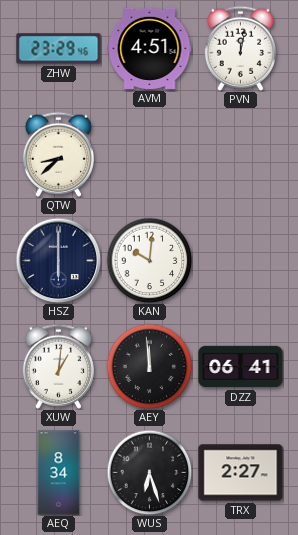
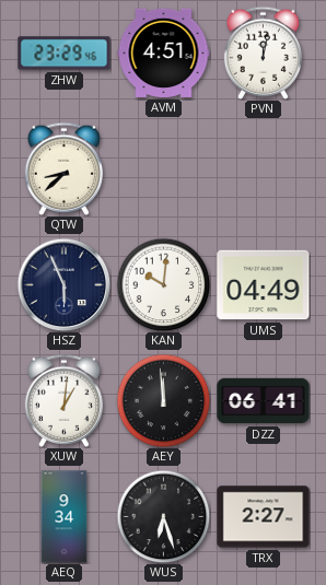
HSZ: 6:00 -> 5:56 (63, 284)
UMS: none -> 04:49 (264, 285)
AEQ: 8:34 -> 9:34 (65, 517)
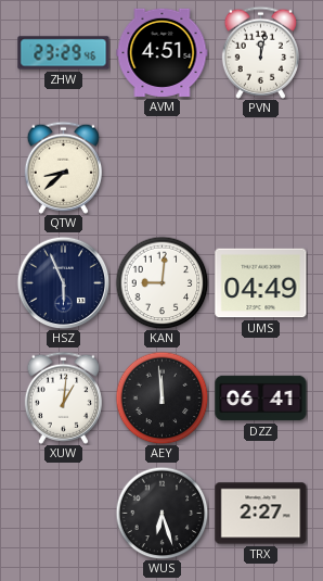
KAN: 10:01 -> 9:01 (161, 282)
AEQ: 9:34 -> none (65, 517)
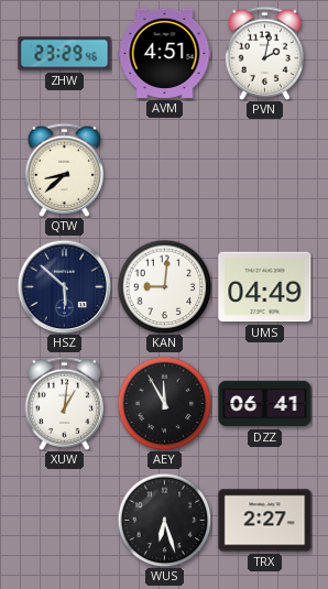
PVN: 12:02 -> 2:02 (264, 53)
HSZ: 5:56 -> 5:52 (64, 286)
AEY: 11:59 -> 11:55 (164, 403)
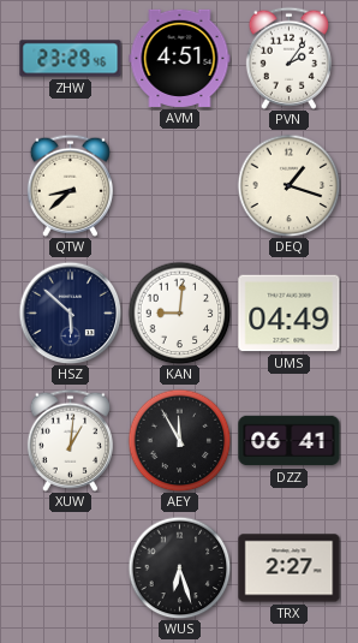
PVN: 2:02 -> 2:06 (288, 58)
DEQ: none -> 1:18 (288, 185)
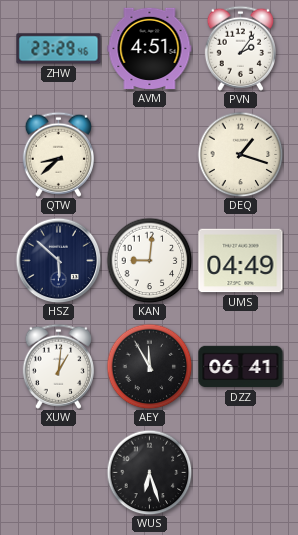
TRX: 2:27 -> none (290, 568)
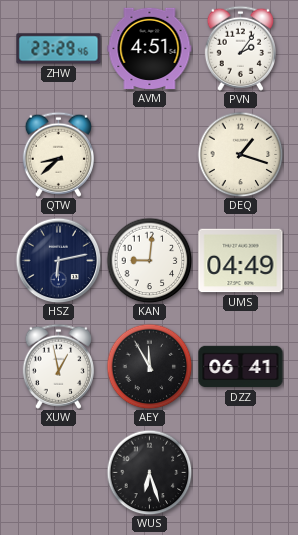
HSZ: 5:52 -> 6:13 (58, 260)
XUW: 1:01 -> 12:58 (58, 366)
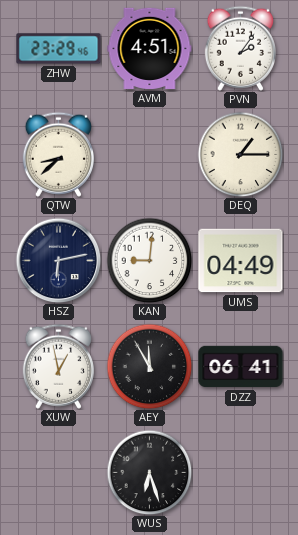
DEQ: 1:18 -> 1:15 (240, 154)
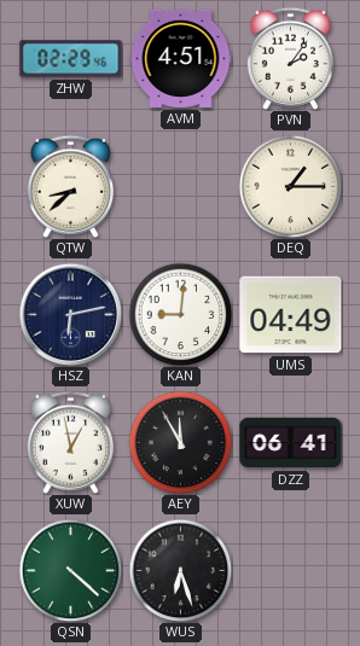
ZHW: 23:29 -> 02:29 (71, 59)
QSN: none -> 4:22 (70, 570)
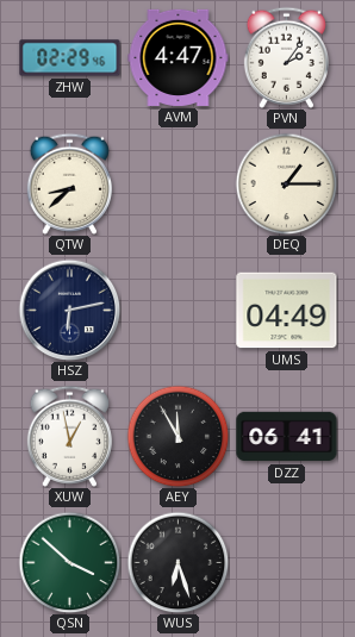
AVM: 4:51 -> 4:47 (179, 57)
KAN: 9:01 -> none (180, 314)
QSN: 4:22 -> 3:52 (69, 562)
